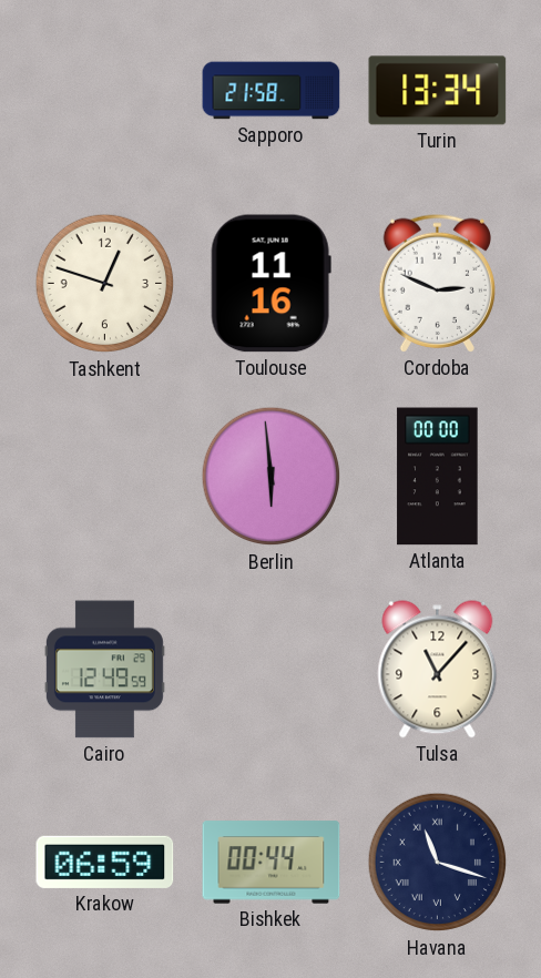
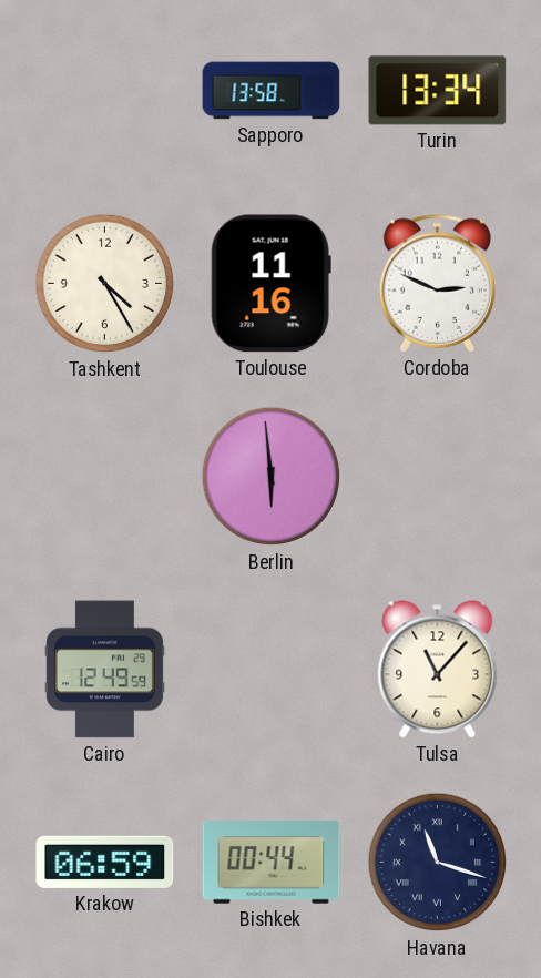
Sapporo: 21:58 -> 13:58 (272, 91)
Tashkent: 12:48 -> 4:25 (105, 284)
Atlanta: 00:00 -> none (438, 477)
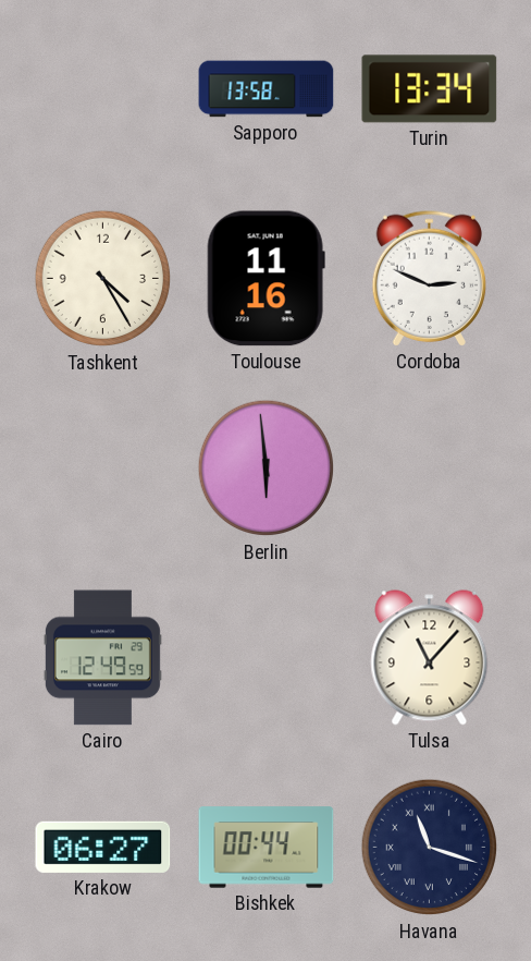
Krakow: 06:59 -> 06:27 (103, 847)
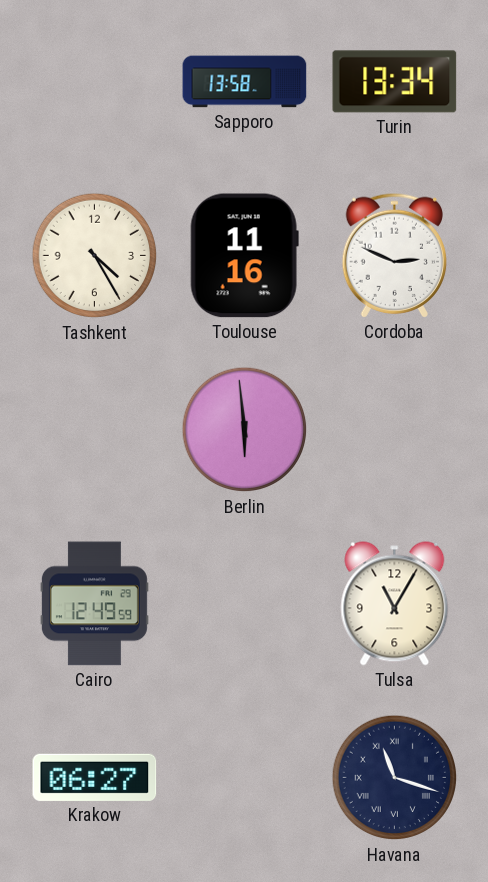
Tulsa: 11:07 -> 11:05 (395, 604)
Bishkek: 00:44 -> none (267, 848)
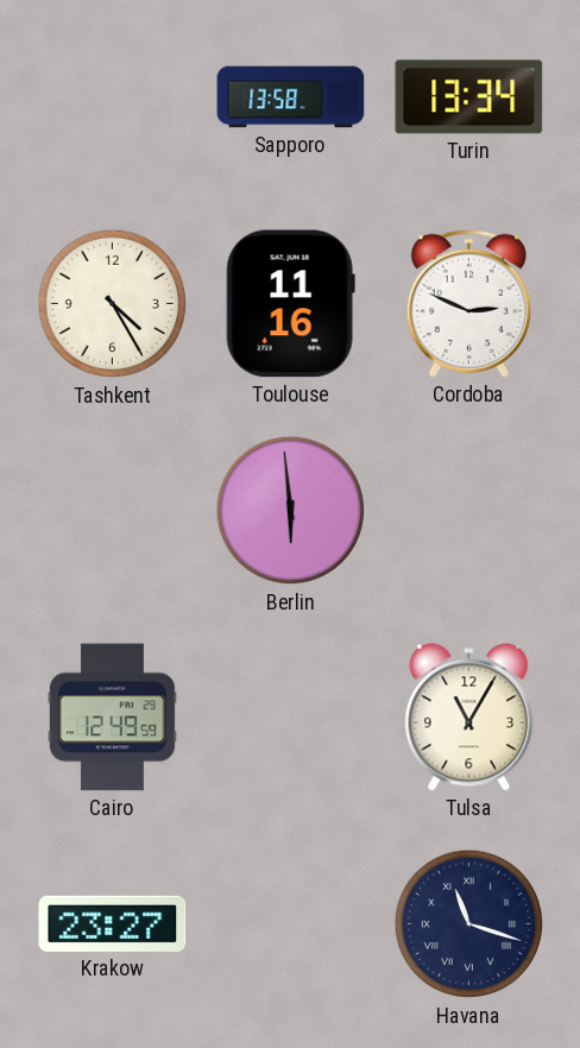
Krakow: 06:27 -> 23:27 (113, 923)
